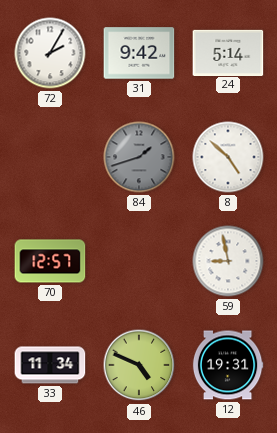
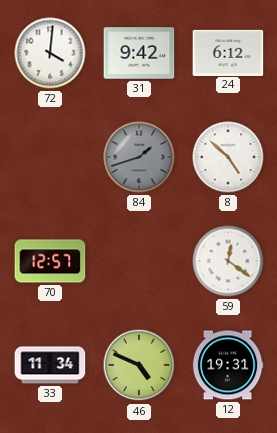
72: 2:05 -> 4:01 (50, 53)
24: 5:14 -> 6:12 (228, 52)
59: 8:58 -> 12:21 (228, 261)
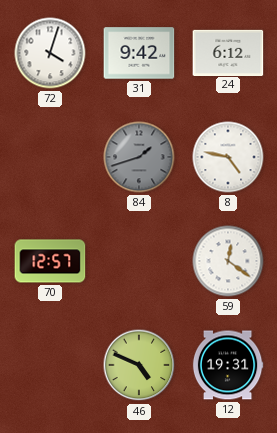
72: 4:01 -> 4:03 (50, 53)
8: 4:52 -> 4:47 (228, 157)
33: 11:34 -> none (50, 365)
